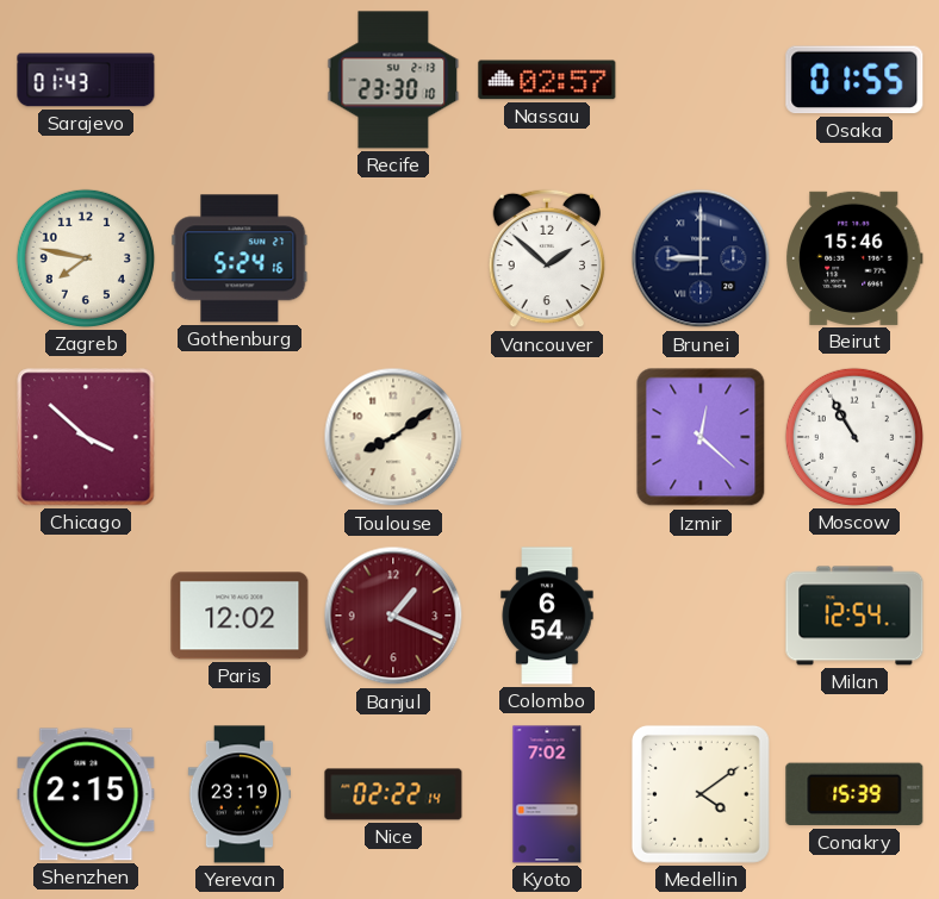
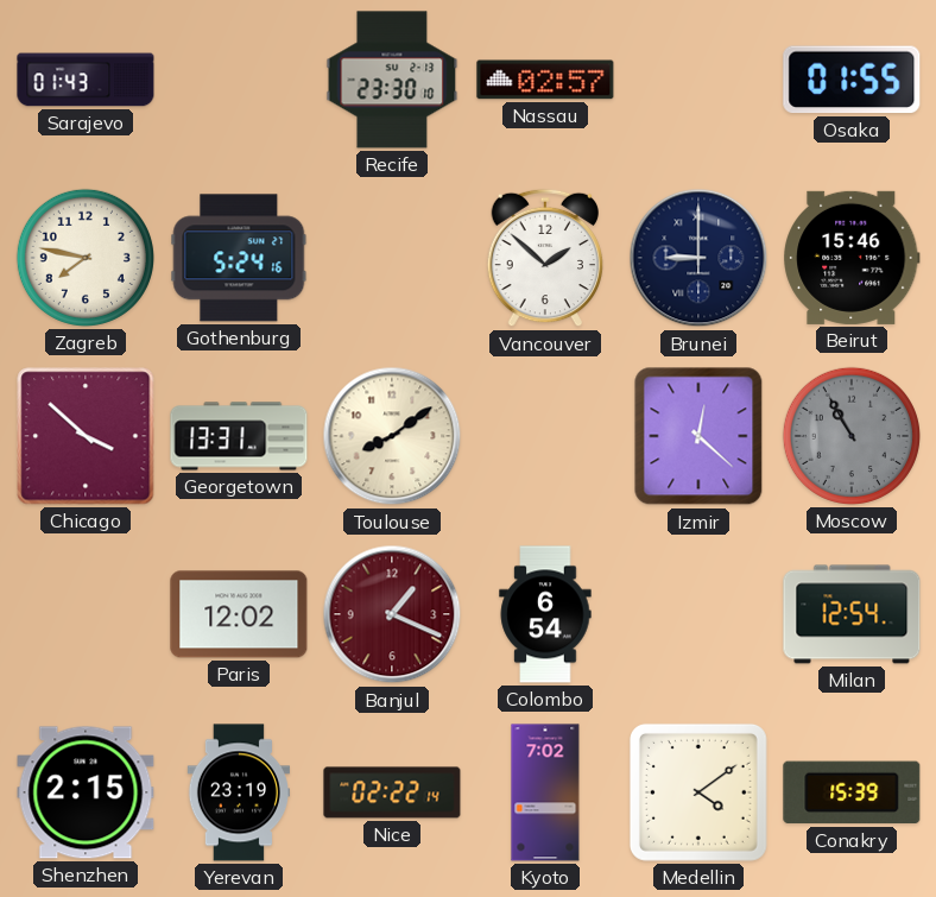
Georgetown: none -> 13:31 (239, 436)
Moscow dial: white -> grey (852, 436)
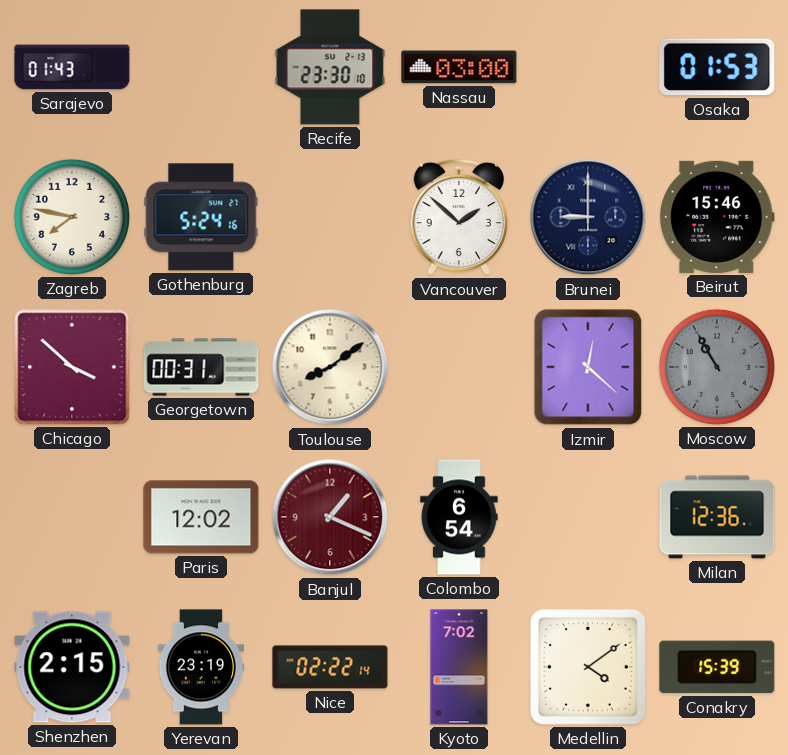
Nassau: 02:57 -> 03:00 (459, 67)
Osaka: 01:55 -> 01:53 (717, 67)
Georgetown: 13:31 -> 00:31 (201, 367)
Milan: 12:54 -> 12:36 (717, 517)
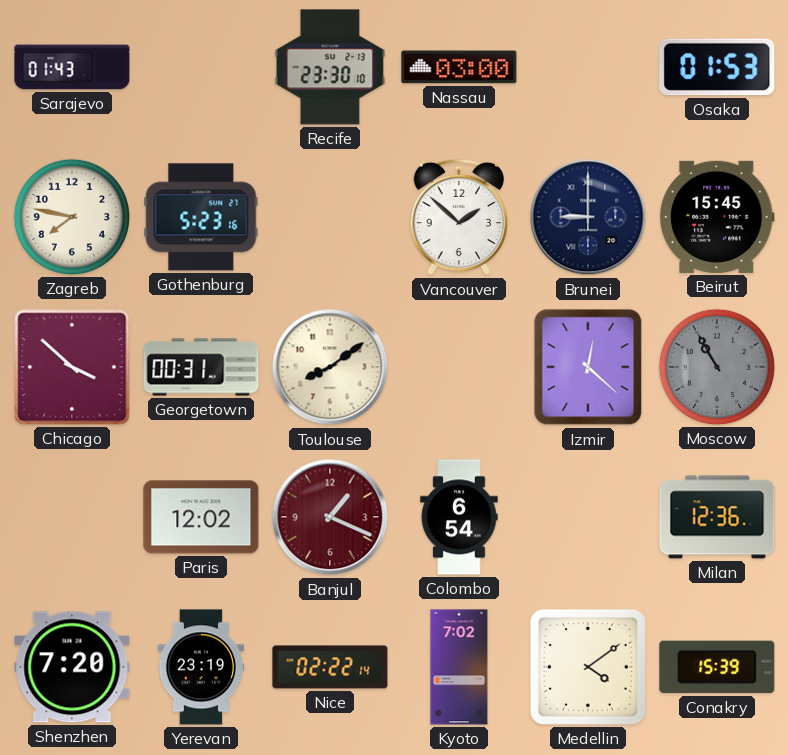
Gothenburg: 5:24 -> 5:23 (201, 217)
Beirut: 15:46 -> 15:45 (717, 217)
Shenzhen: 2:15 -> 7:20 (72, 667)
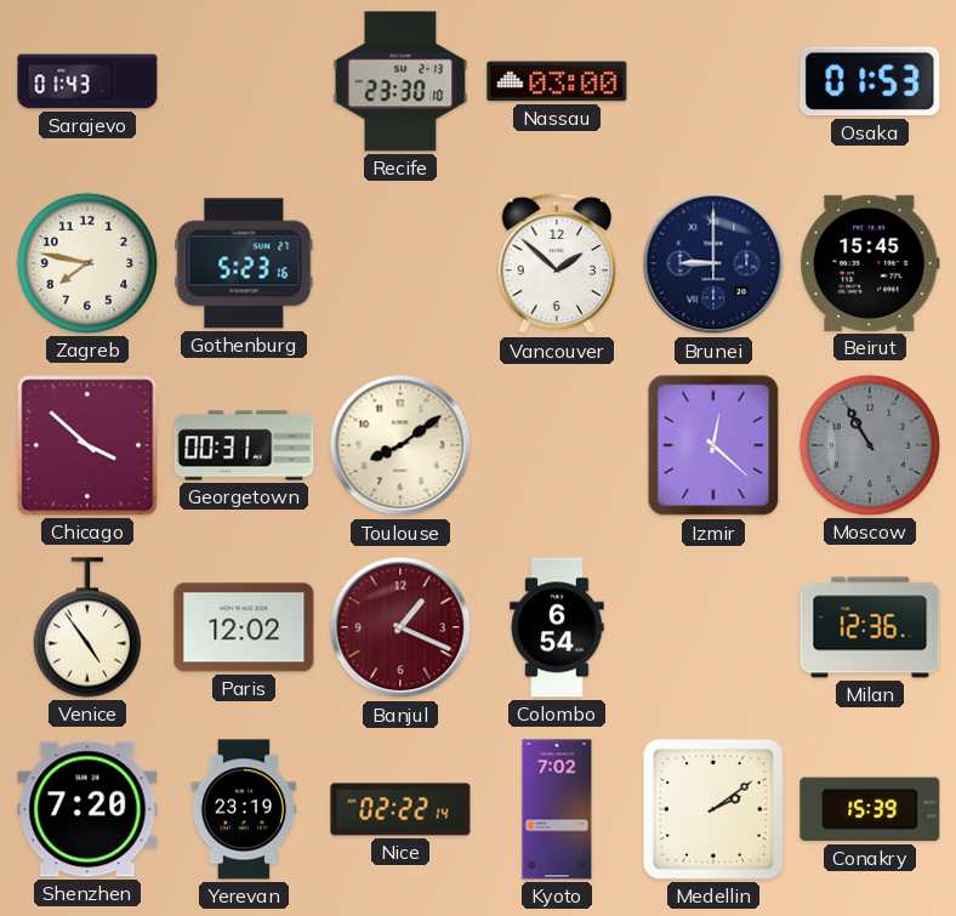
Venice: none -> 4:54 (87, 627)
Medellin: 4:09 -> 2:09 (713, 809)
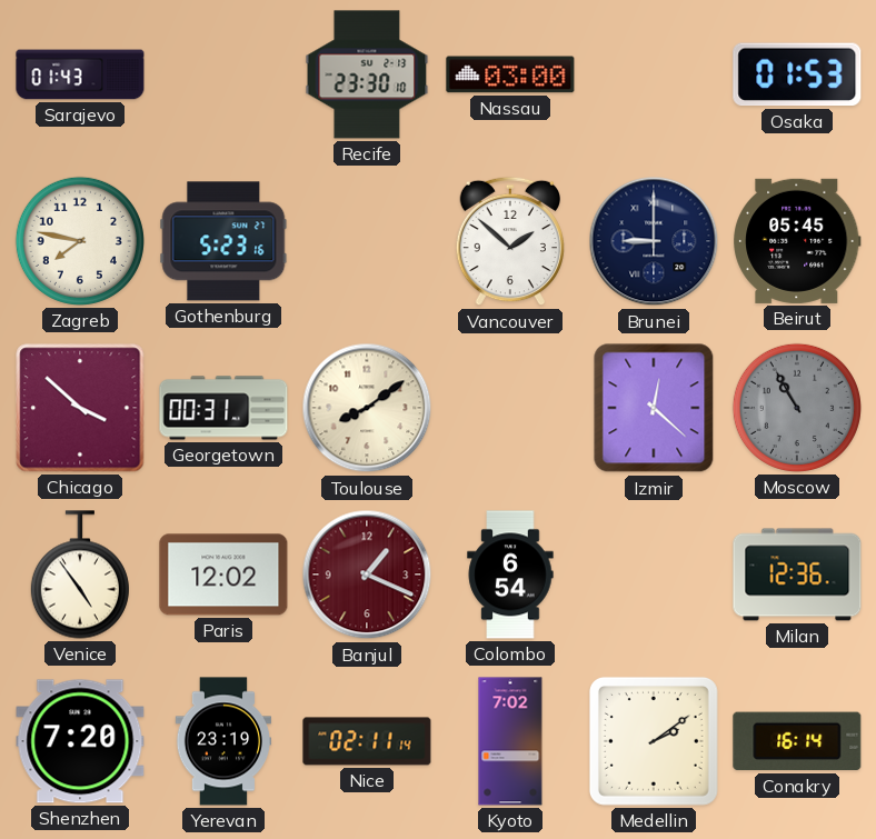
Beirut: 15:45 -> 05:45 (797, 241)
Nice: 02:22 -> 02:11 (367, 741)
Conakry: 15:39 -> 16:14 (797, 741)
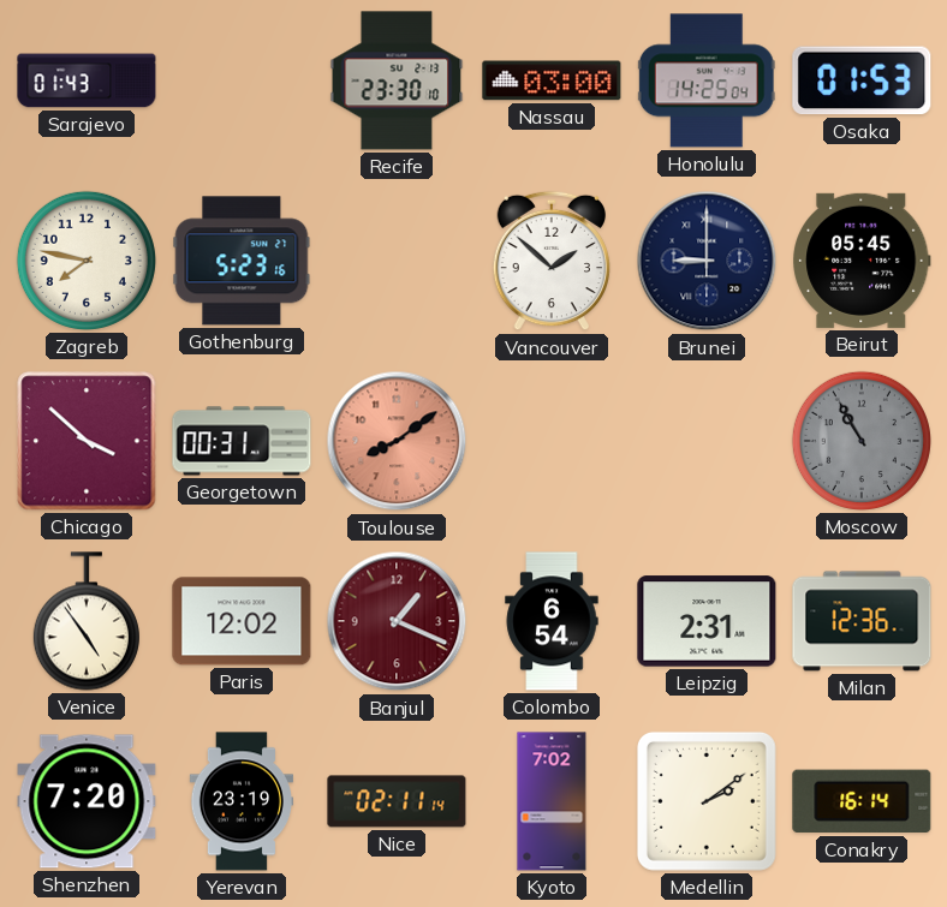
Honolulu: none -> 14:25 (707, 80)
Toulouse dial: cream -> salmon (397, 441)
Izmir: 12:22 -> none (654, 408)
Leipzig: none -> 2:31 (707, 621)
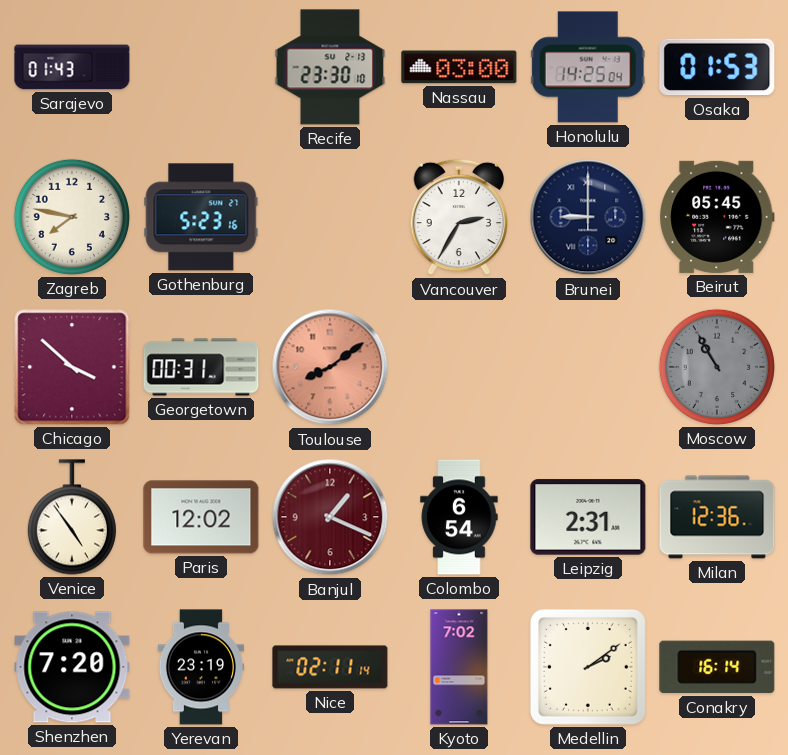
Vancouver: 1:52 -> 2:35 (459, 217)
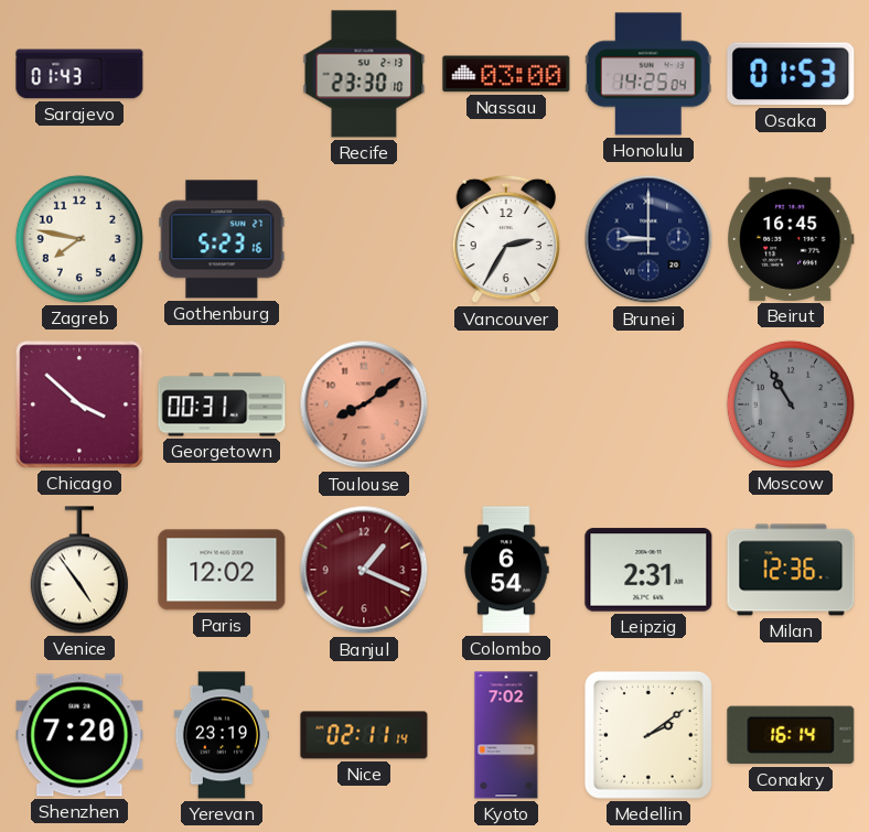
Beirut: 05:45 -> 16:45 (791, 239)
